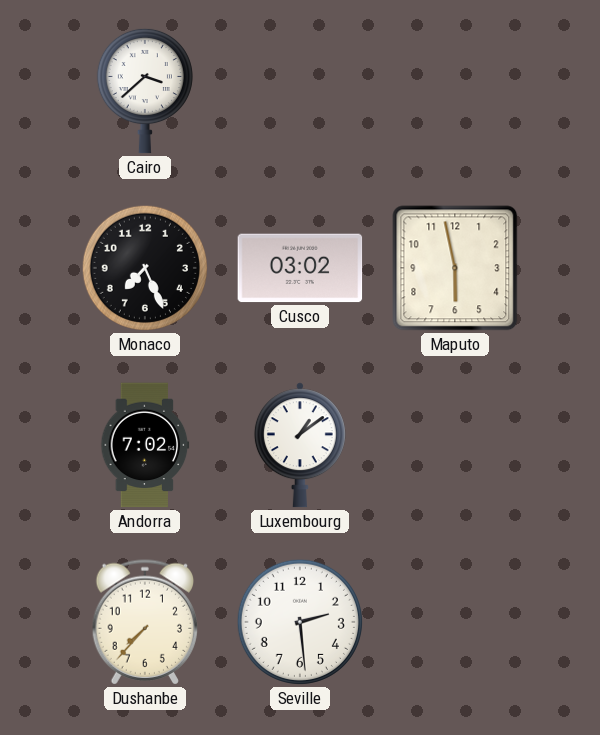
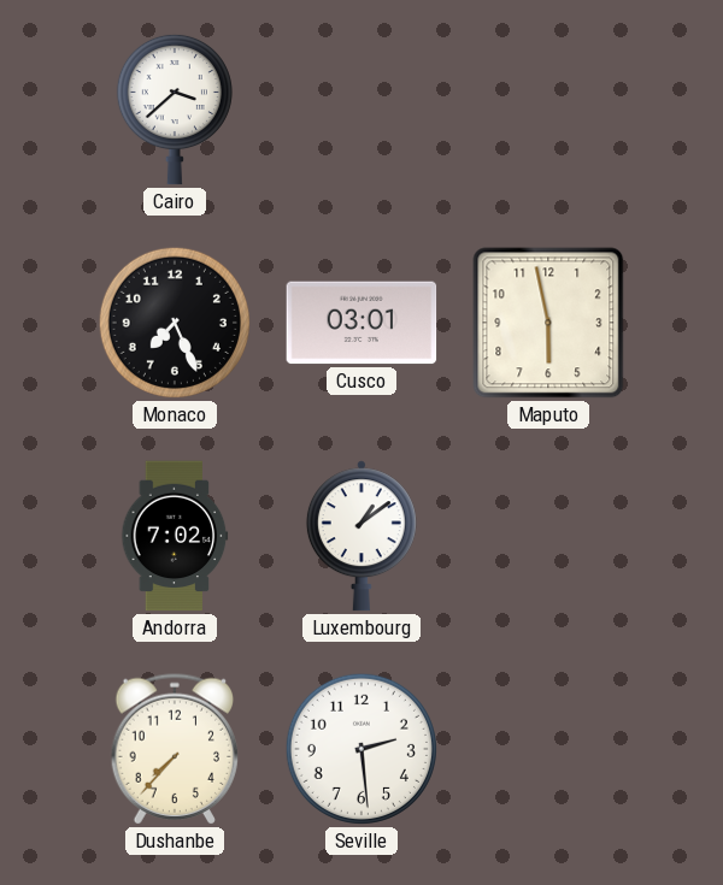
Cusco: 03:02 -> 03:01 (361, 323)
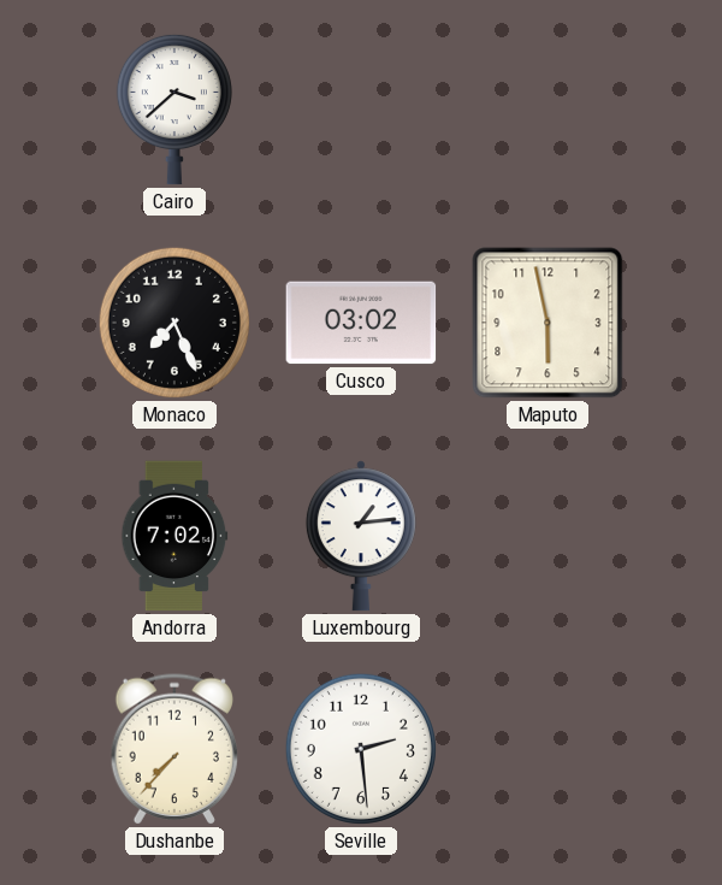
Cusco: 03:01 -> 03:02 (361, 323)
Luxembourg: 1:09 -> 1:14 (361, 536)
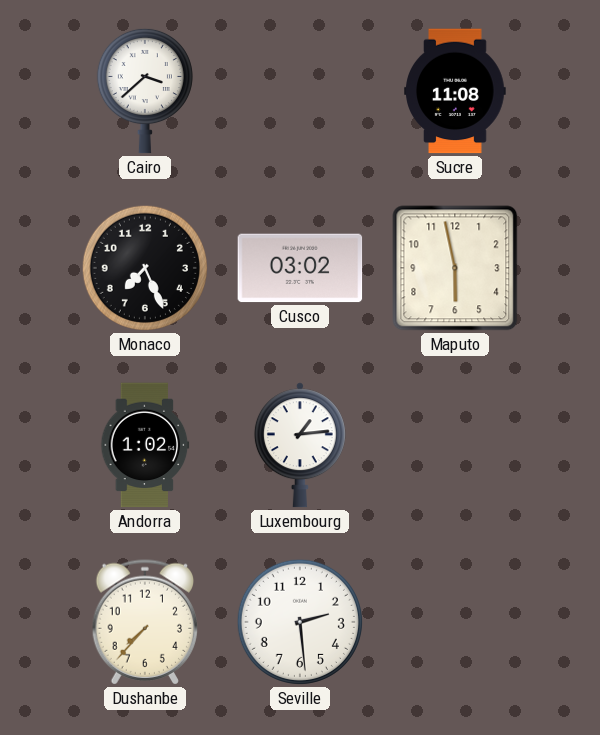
Sucre: none -> 11:08 (455, 91)
Andorra: 7:02 -> 1:02 (145, 445)
